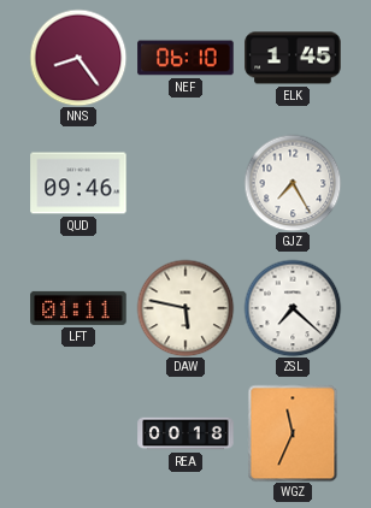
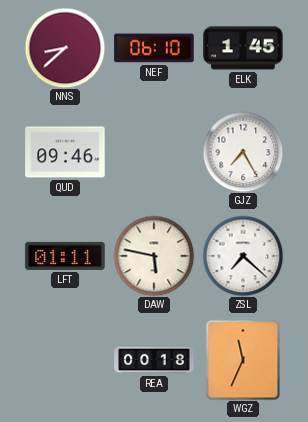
NNS: 8:24 -> 8:38 (65, 48)
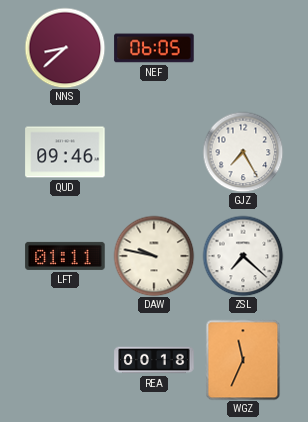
NEF: 06:10 -> 06:05 (154, 48)
ELK: 1:45 -> none (243, 48)
DAW: 5:47 -> 9:47 (154, 256)
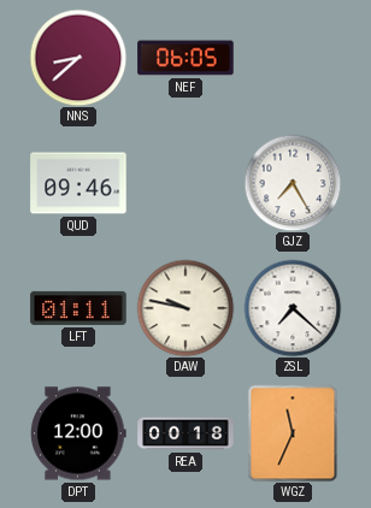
DPT: none -> 12:00 (78, 433)
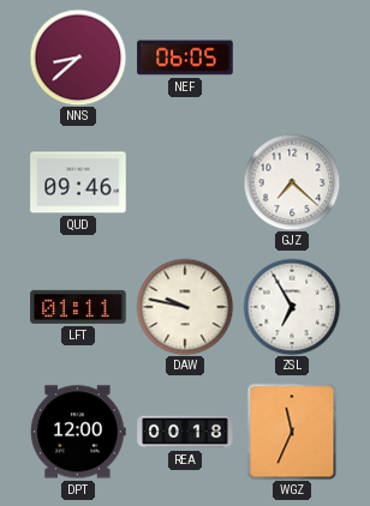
GJZ: 7:25 -> 7:22 (292, 182)
ZSL: 7:22 -> 6:55 (292, 307)
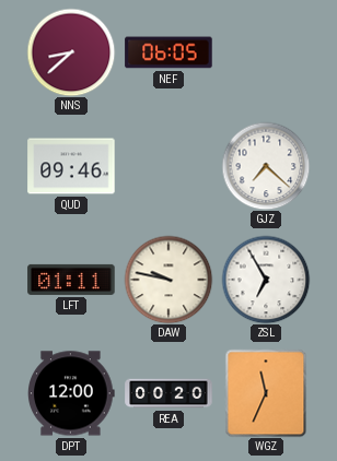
REA: 00:18 -> 00:20 (168, 393)
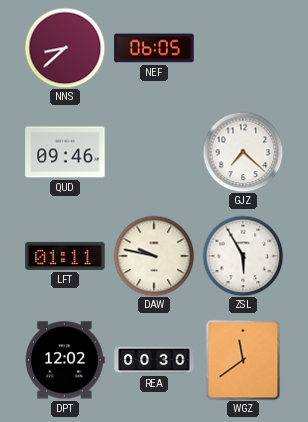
ZSL: 6:55 -> 5:55 (243, 256)
DPT: 12:00 -> 12:02 (65, 360)
REA: 00:20 -> 00:30 (154, 360)
WGZ: 11:34 -> 11:39 (243, 360)
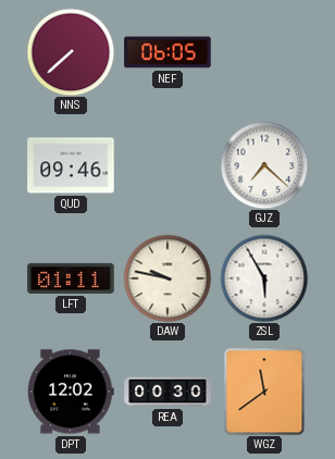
NNS: 8:38 -> 7:38 (71, 52)
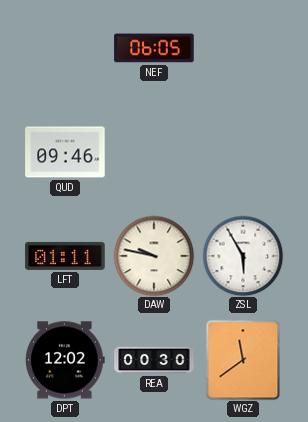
NNS: 7:38 -> none (71, 52)
GJZ: 7:22 -> none (264, 165)
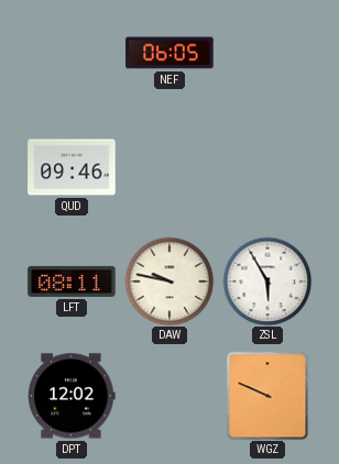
LFT: 01:11 -> 08:11 (72, 281)
REA: 00:30 -> none (154, 360)
WGZ: 11:39 -> 9:49 (267, 396)
